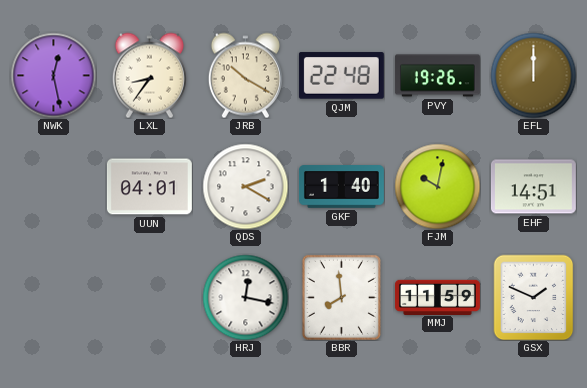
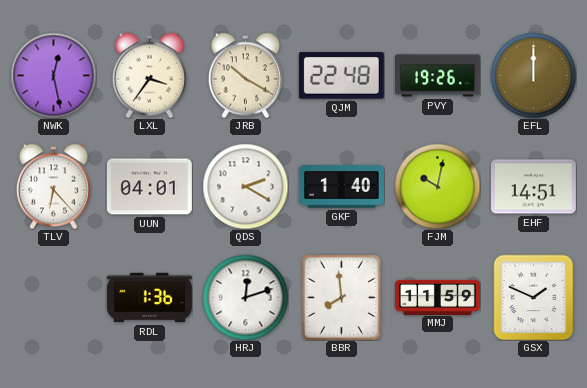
LXL: 8:36 -> 3:36 (149, 75)
TLV: none -> 6:23 (53, 186)
RDL: none -> 1:36 (149, 298)
HRJ: 12:17 -> 12:12 (245, 297)
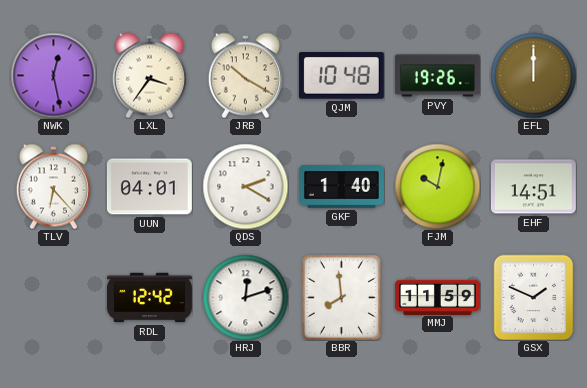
QJM: 22:48 -> 10:48 (341, 76)
RDL: 1:36 -> 12:42 (149, 298)
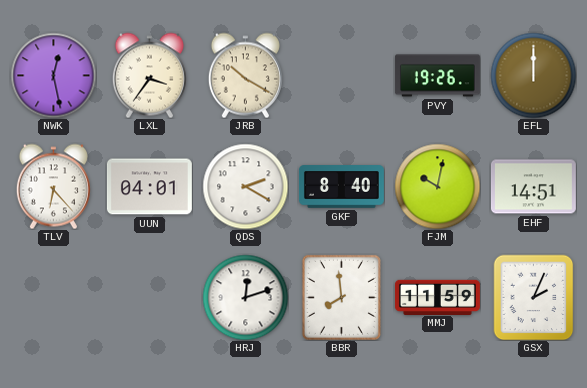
QJM: 10:48 -> none (341, 76)
GKF: 1:40 -> 8:40 (341, 187)
RDL: 12:42 -> none (149, 298)
GSX: 1:49 -> 2:04 (534, 297)
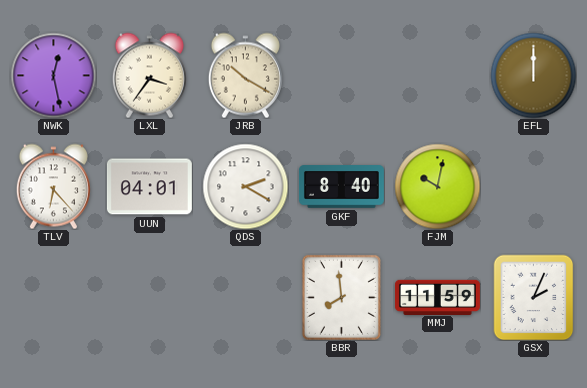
PVY: 19:26 -> none (437, 76)
EHF: 14:51 -> none (533, 187)
HRJ: 12:12 -> none (245, 297)
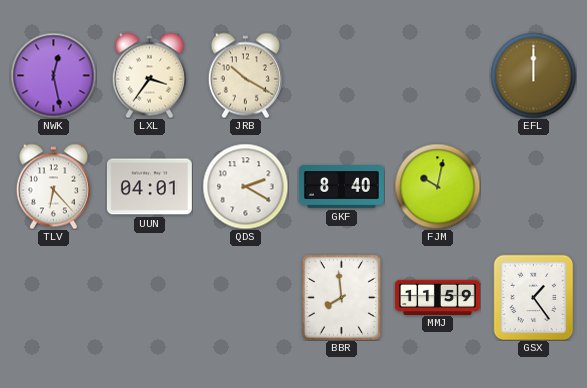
GSX: 2:04 -> 1:24 (534, 297)
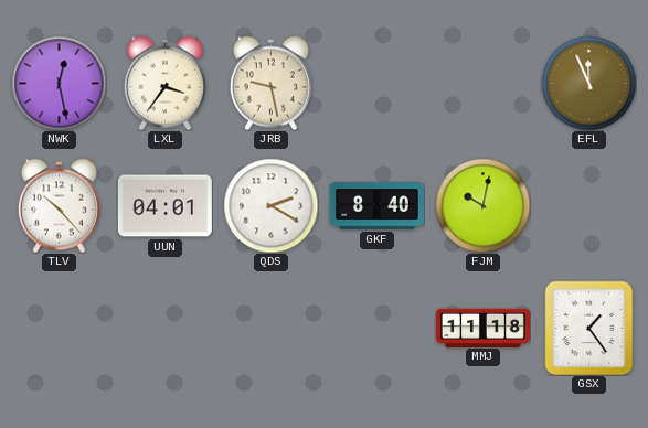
JRB: 10:20 -> 9:28 (270, 83)
EFL: 12:00 -> 11:56 (588, 83)
TLV: 6:23 -> 10:23 (59, 205)
BBR: 7:59 -> none (341, 297)
MMJ: 11:59 -> 11:18 (482, 328)
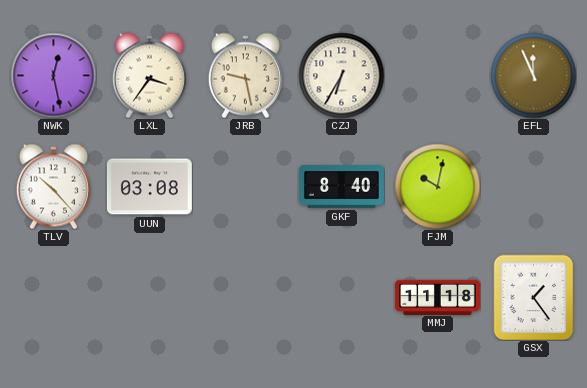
CZJ: none -> 6:35 (341, 75)
UUN: 04:01 -> 03:08 (149, 187)
QDS: 2:20 -> none (270, 205)
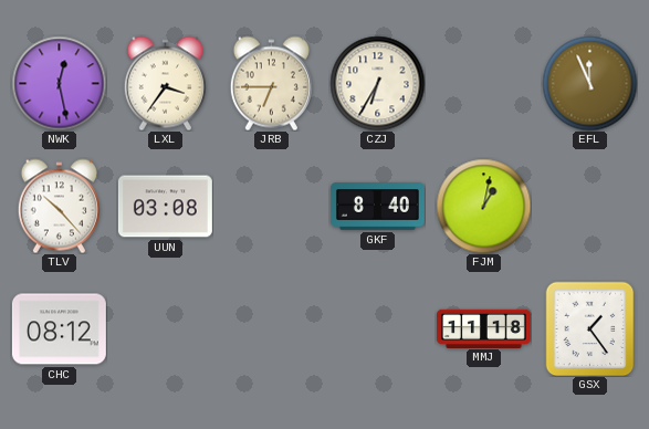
JRB: 9:28 -> 6:45 (271, 83)
FJM: 10:02 -> 1:02 (483, 206)
CHC: none -> 08:12 (59, 329)
